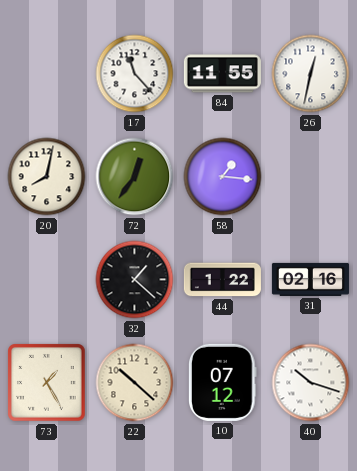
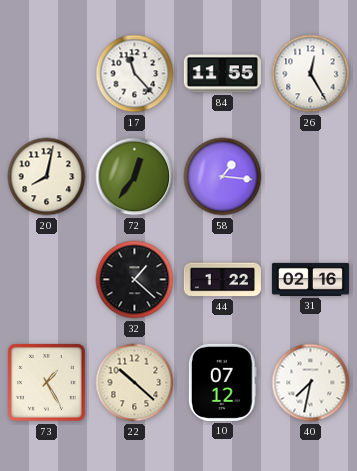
26: 12:32 -> 12:25 (311, 74)
40: 10:18 -> 7:32 (311, 383)
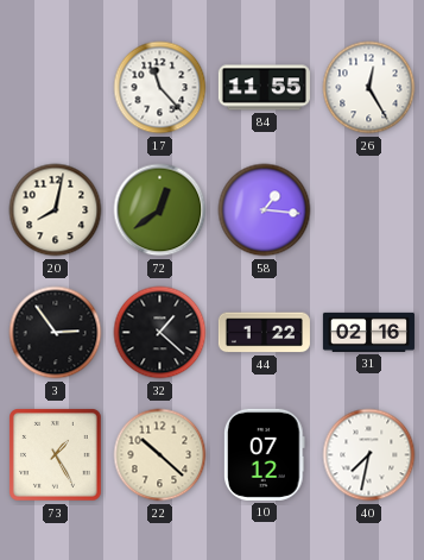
72: 12:36 -> 12:39 (160, 210)
3: none -> 2:54 (56, 333)
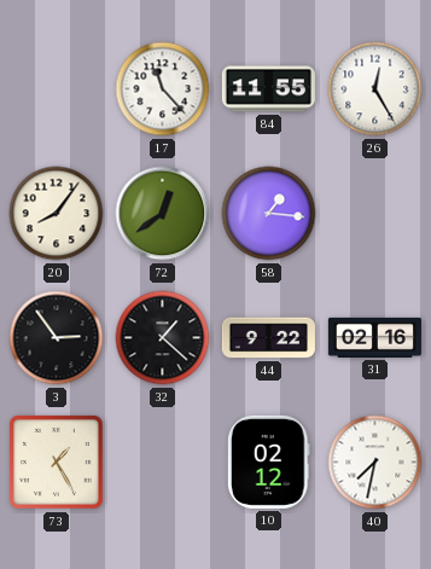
20: 8:02 -> 8:06 (57, 214)
44: 1:22 -> 9:22 (268, 338)
22: 10:22 -> none (160, 455)
10: 07:12 -> 02:12 (269, 461)
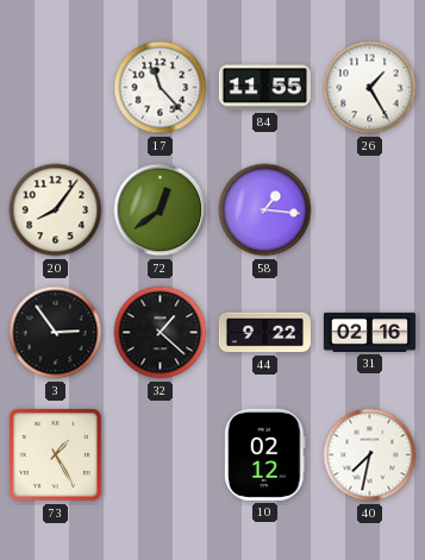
26: 12:25 -> 1:25 (370, 88)
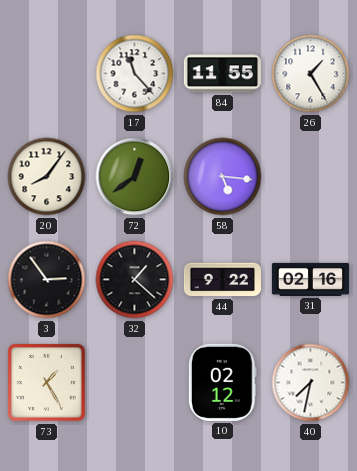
58: 1:16 -> 5:16 (223, 177)
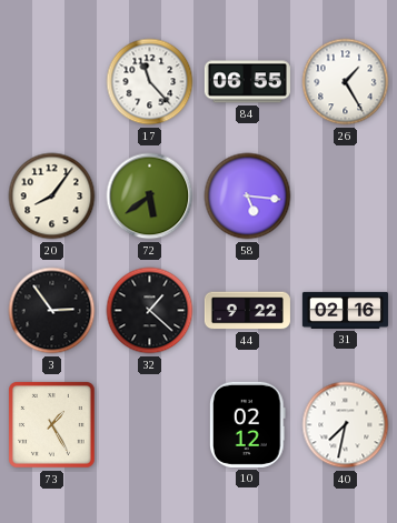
84: 11:55 -> 06:55 (247, 82)
72: 12:39 -> 5:39 (150, 197)
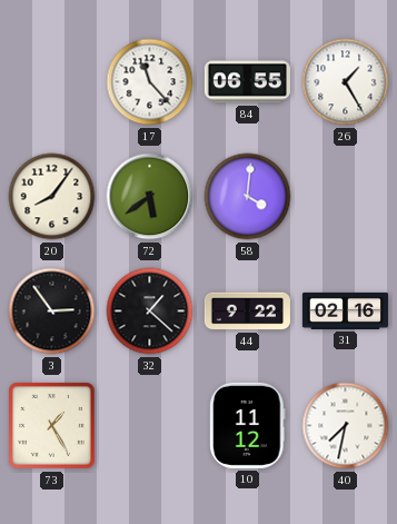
58: 5:16 -> 4:01 (248, 197)
10: 02:12 -> 11:12 (248, 425)
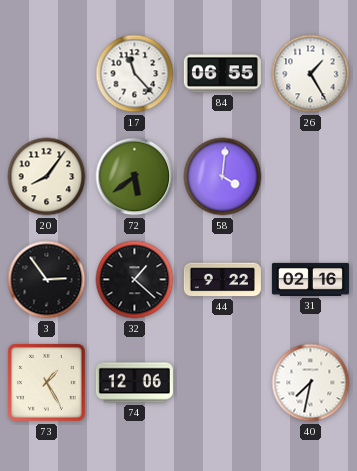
74: none -> 12:06 (134, 383)
10: 11:12 -> none (248, 425)
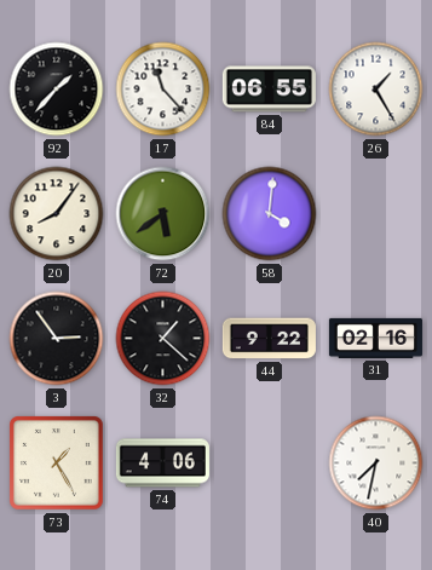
92: none -> 1:37 (57, 90)
74: 12:06 -> 4:06 (162, 464)
